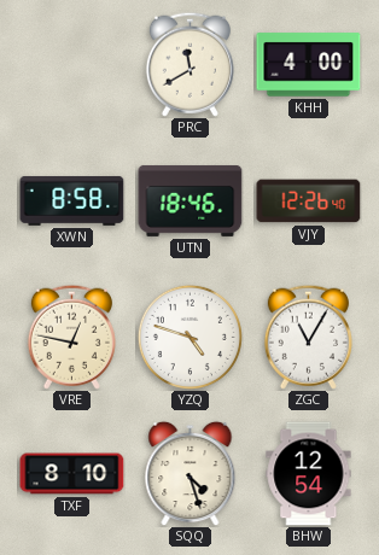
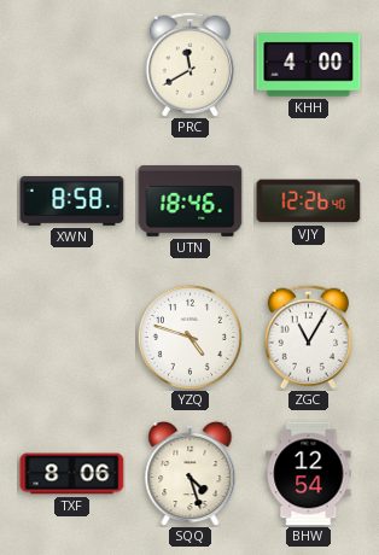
VRE: 12:47 -> none (71, 337)
TXF: 8:10 -> 8:06 (72, 474)
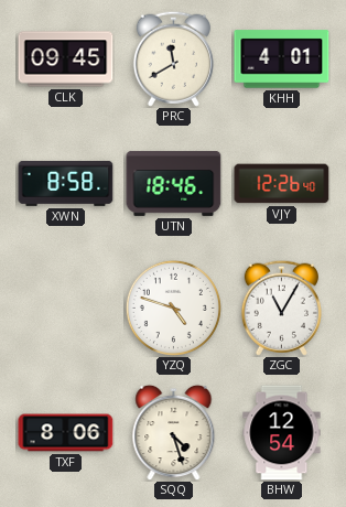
CLK: none -> 09:45 (66, 60)
KHH: 4:00 -> 4:01 (282, 60)
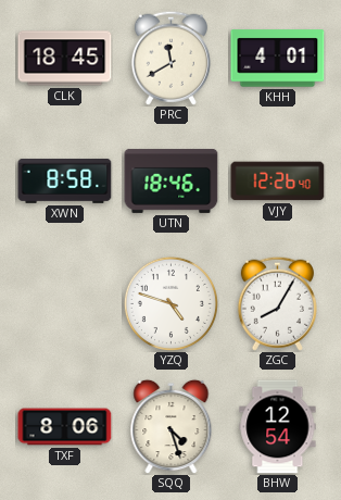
CLK: 09:45 -> 18:45 (65, 59)
ZGC: 11:05 -> 8:05 (277, 303)
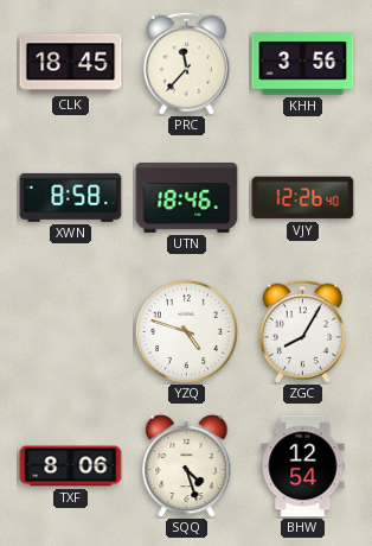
PRC: 11:40 -> 11:37 (186, 63)
KHH: 4:01 -> 3:56 (303, 64)
